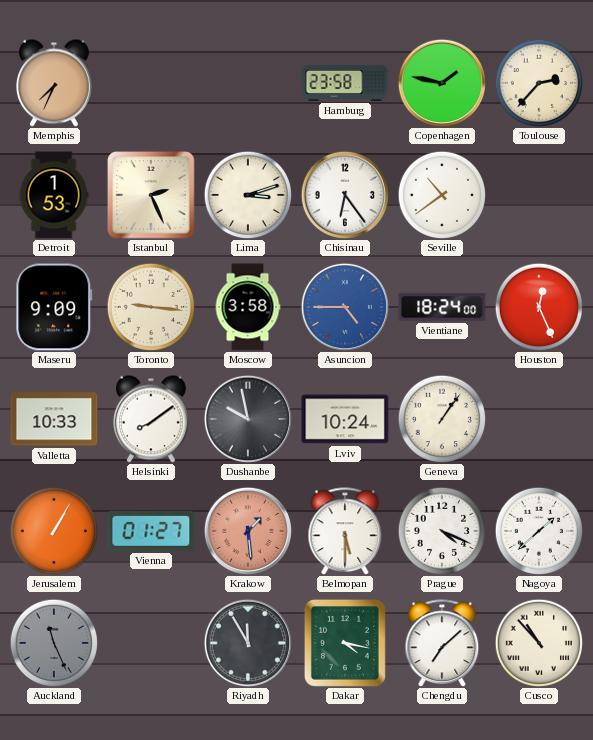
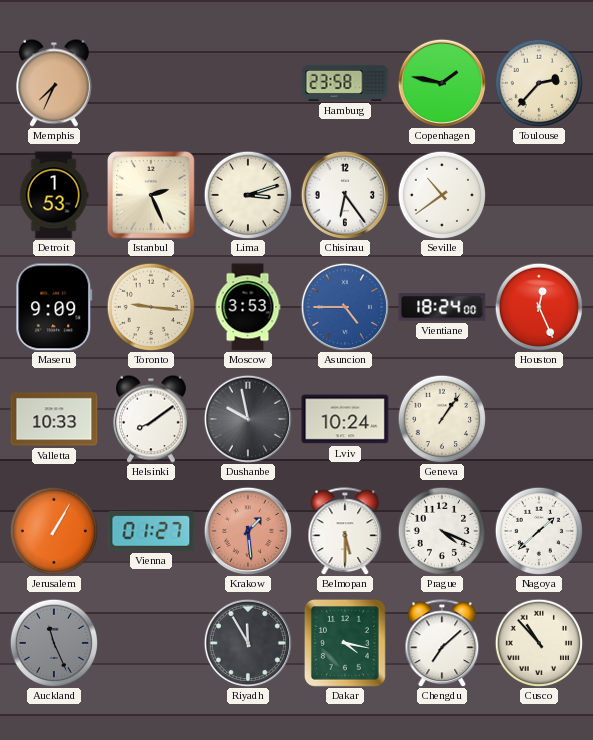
Moscow: 3:58 -> 3:53 (248, 307)
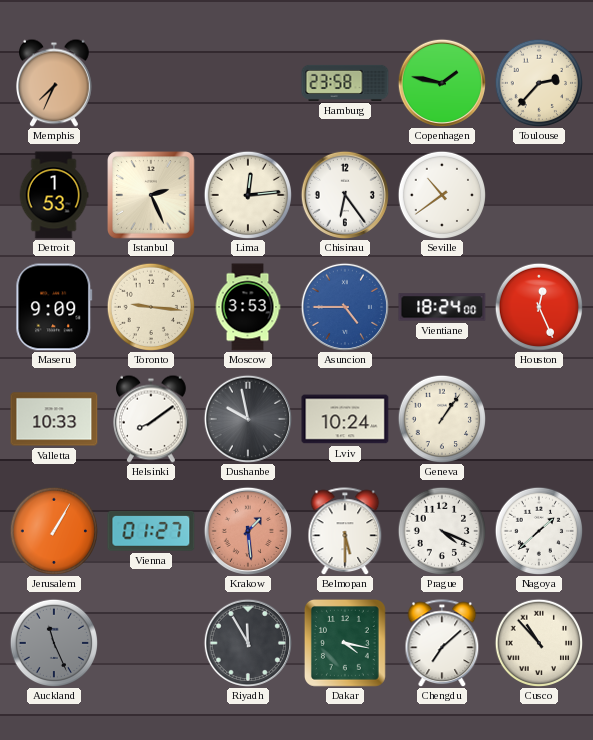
Lima: 3:12 -> 12:14 (247, 194)
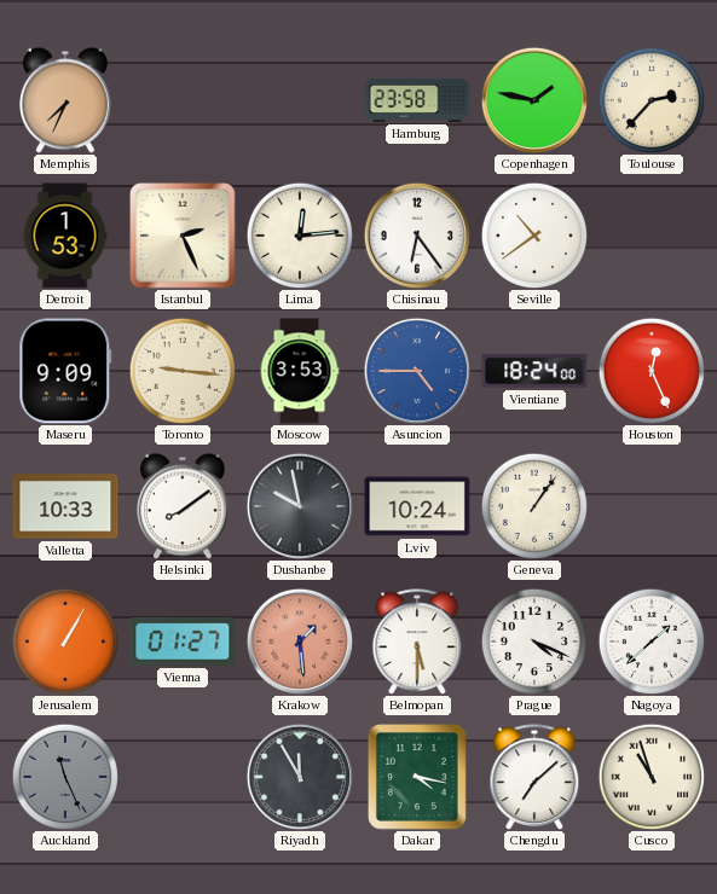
Cusco: 10:53 -> 10:57 (650, 776)
